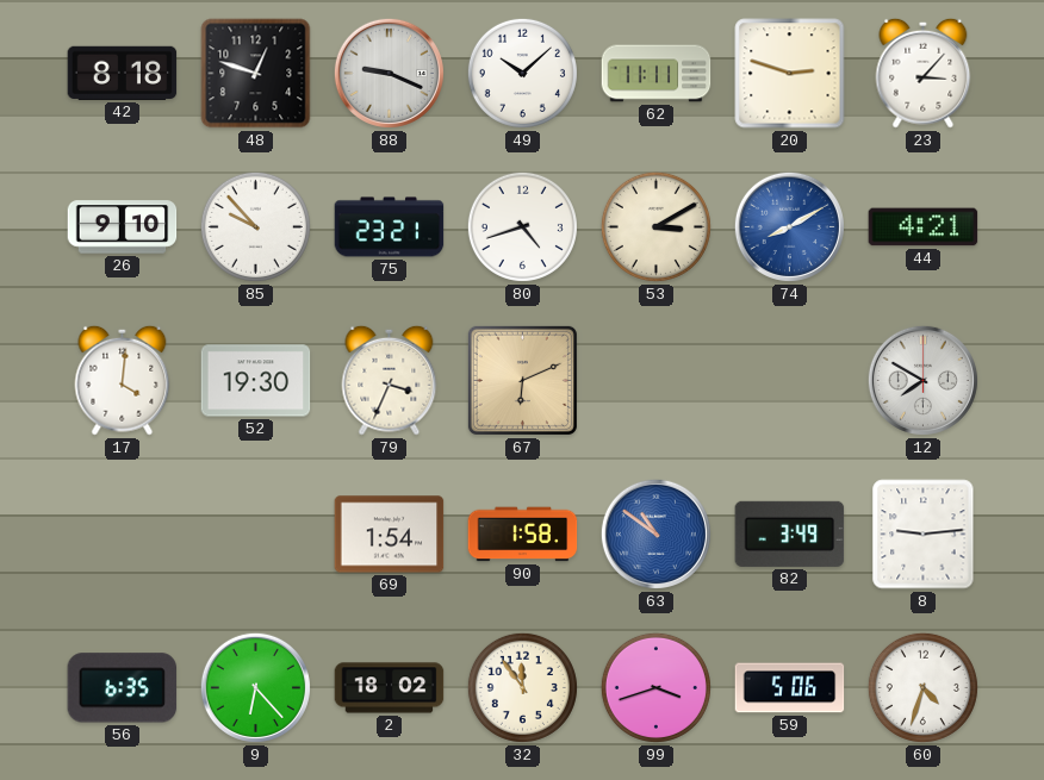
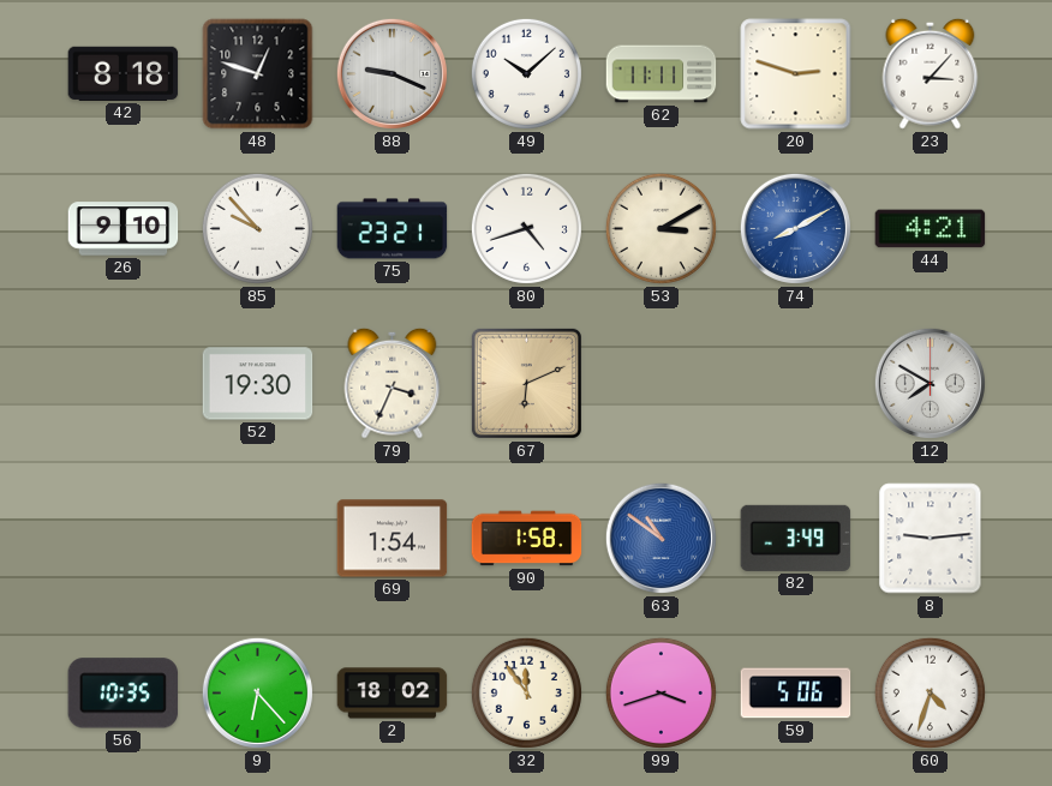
17: 4:01 -> none (123, 380)
56: 6:35 -> 10:35 (124, 694)
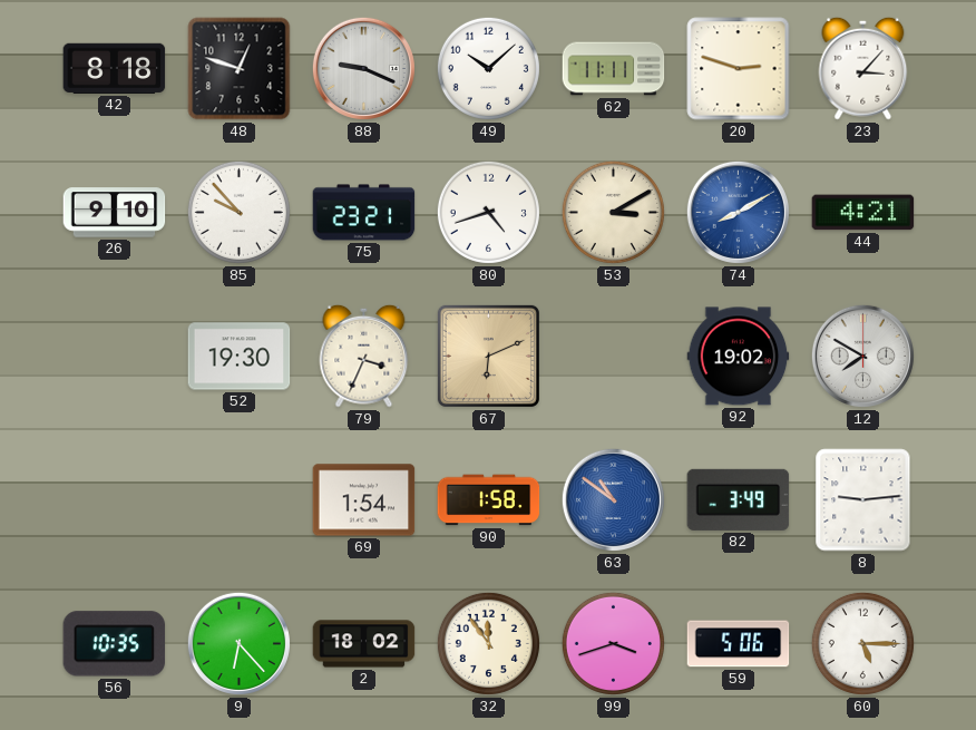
92: none -> 19:02 (739, 357)
60: 4:33 -> 5:15 (862, 643)
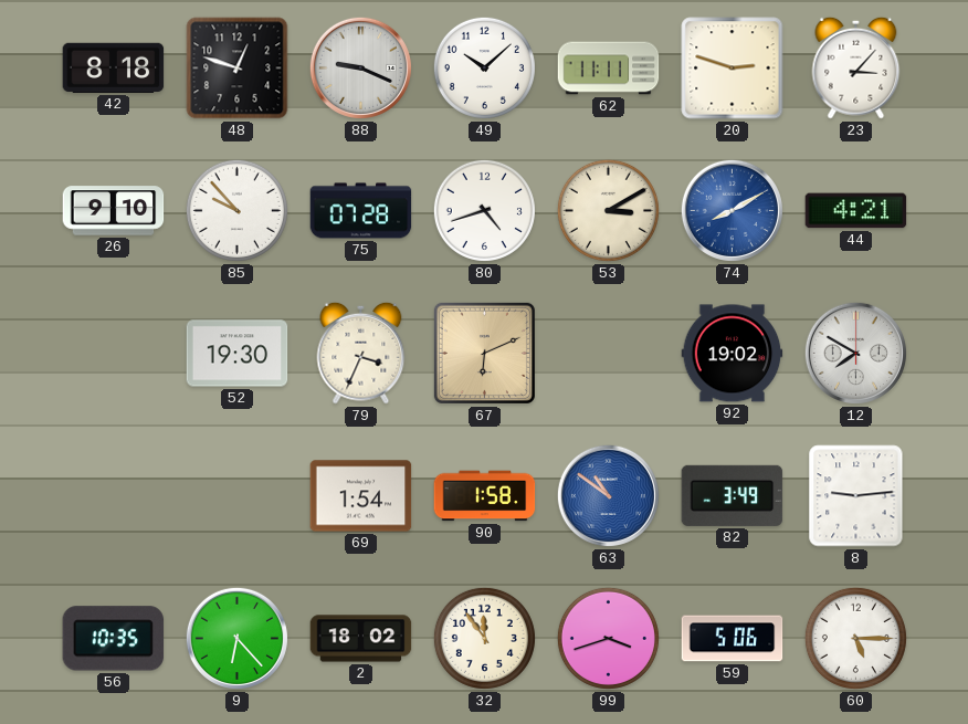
75: 23:21 -> 07:28 (361, 211)
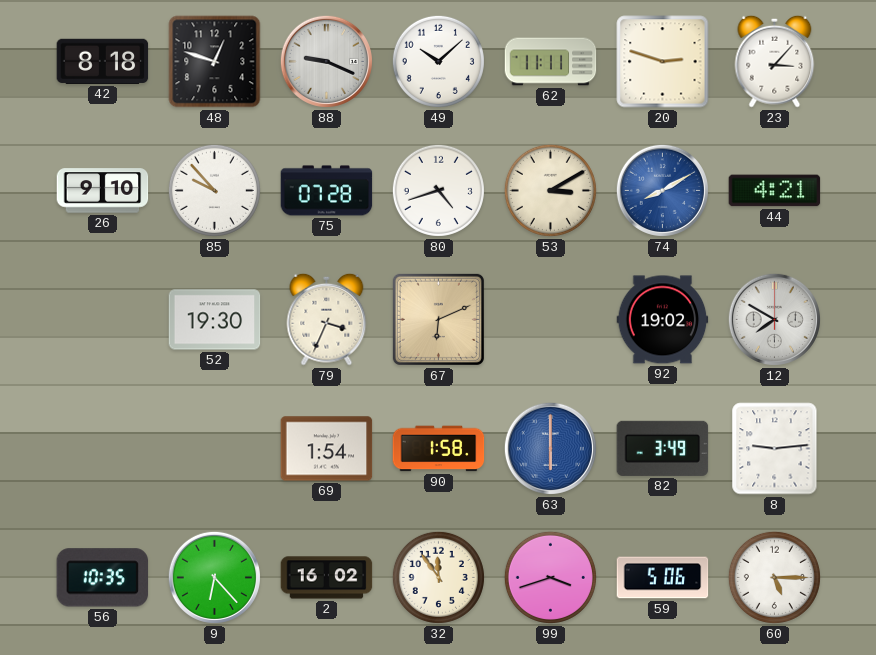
63: 10:51 -> 6:00 (550, 448)
2: 18:02 -> 16:02 (327, 578)
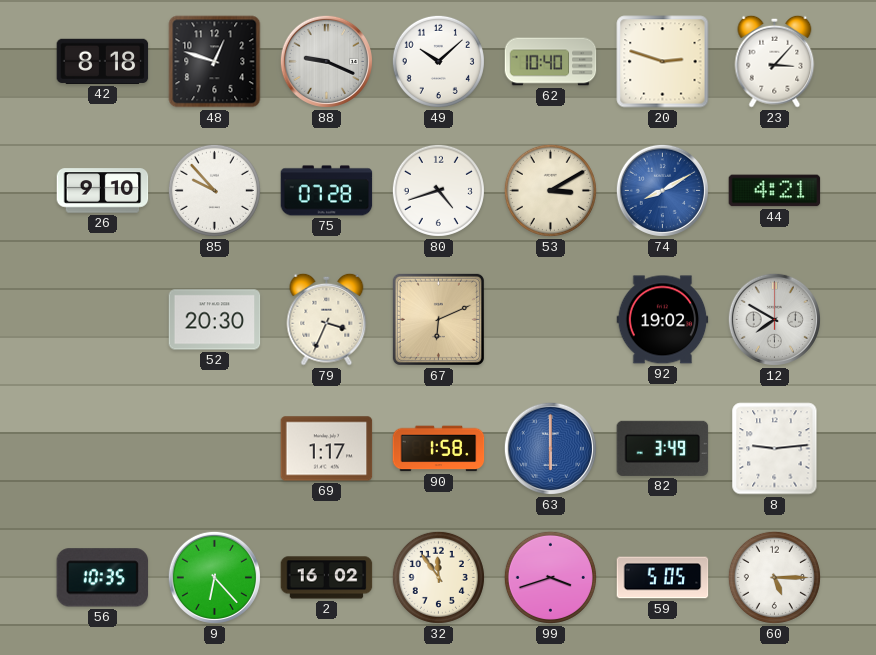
62: 11:11 -> 10:40 (551, 62)
52: 19:30 -> 20:30 (215, 320)
69: 1:54 -> 1:17 (327, 449)
59: 5:06 -> 5:05 (663, 578)
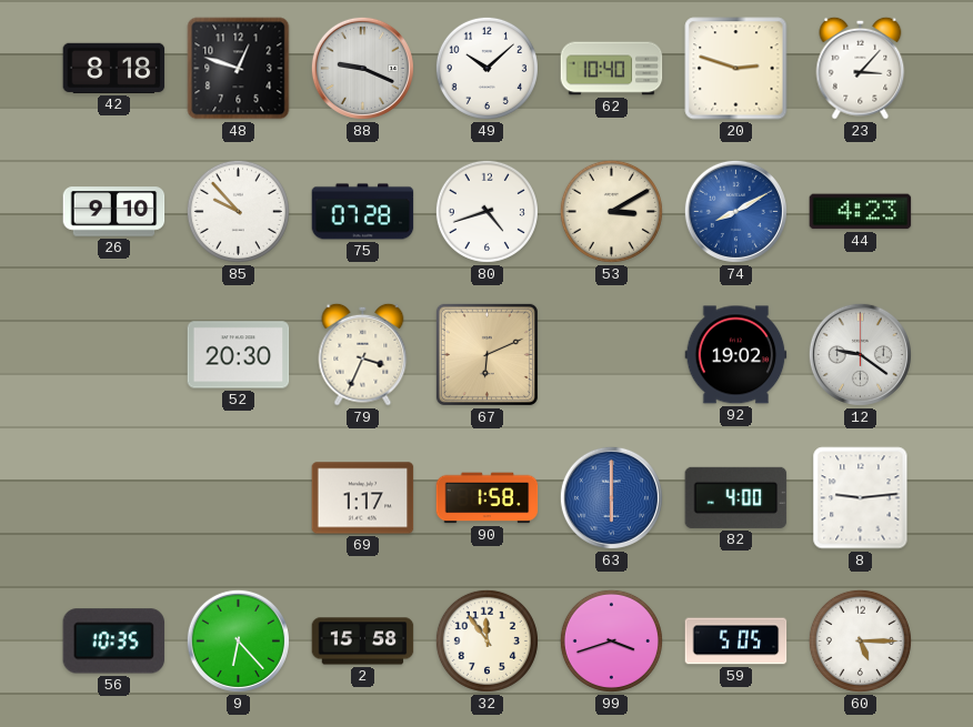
44: 4:21 -> 4:23 (861, 212)
12: 7:50 -> 9:21 (860, 354)
82: 3:49 -> 4:00 (736, 497)
2: 16:02 -> 15:58 (363, 642)
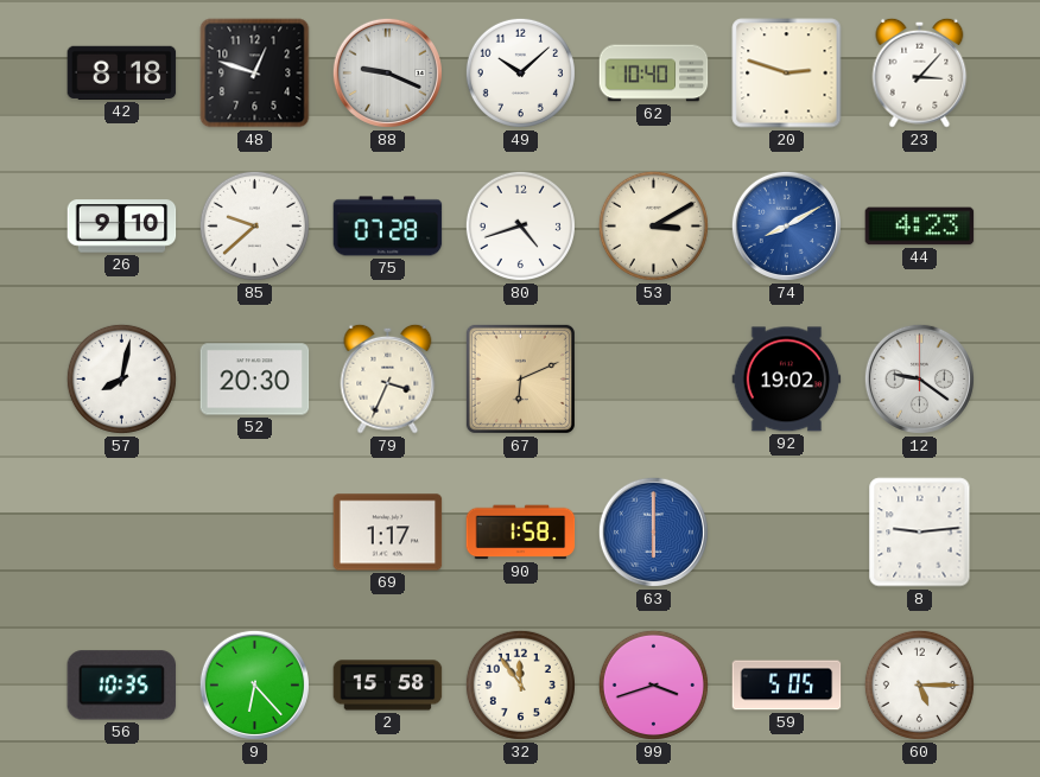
85: 9:53 -> 9:38 (254, 225)
57: none -> 8:02 (121, 378)
82: 4:00 -> none (736, 497)
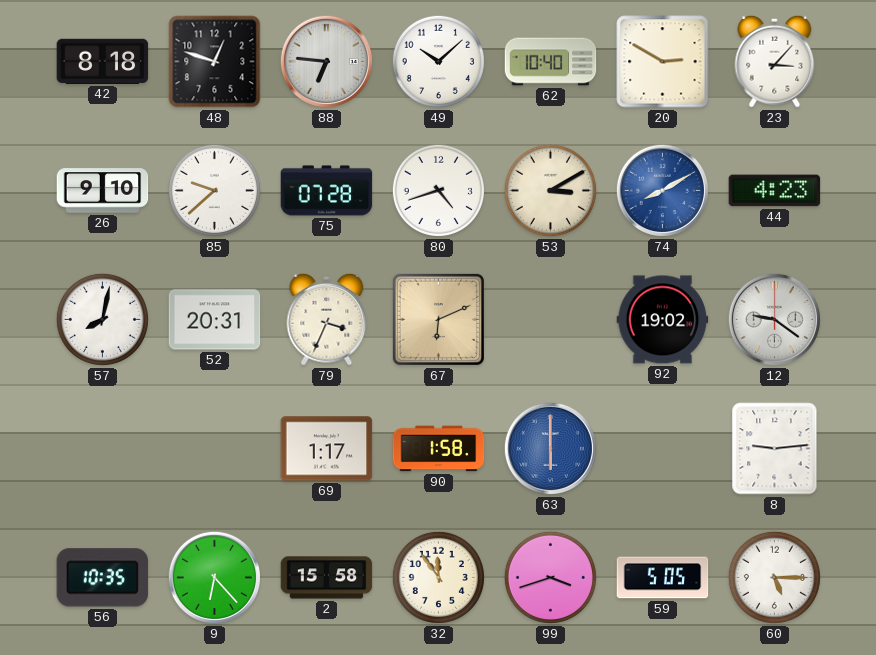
88: 9:19 -> 6:46 (326, 61)
20: 2:48 -> 2:50 (663, 62)
52: 20:30 -> 20:31 (215, 320)
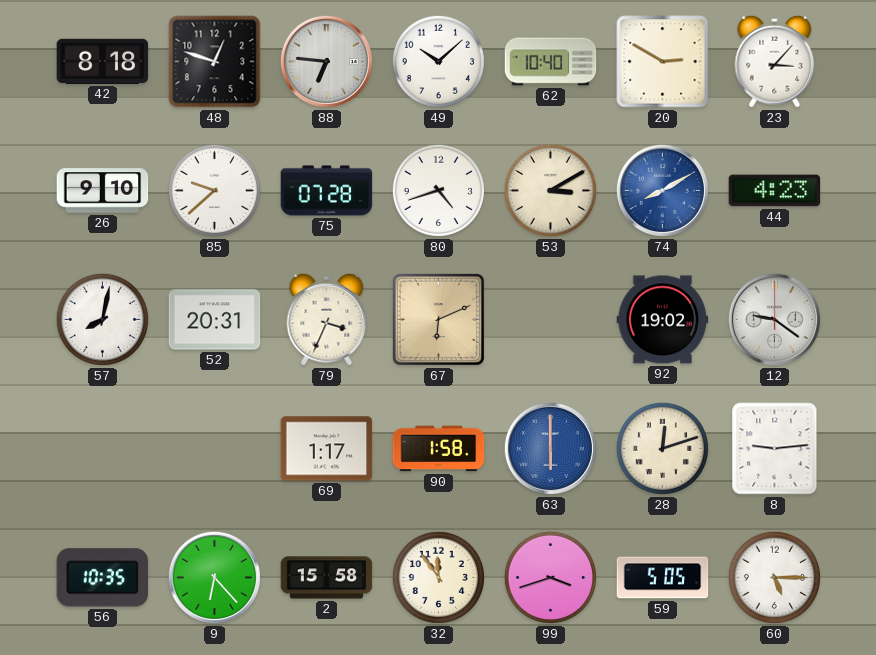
28: none -> 12:12 (662, 448)
